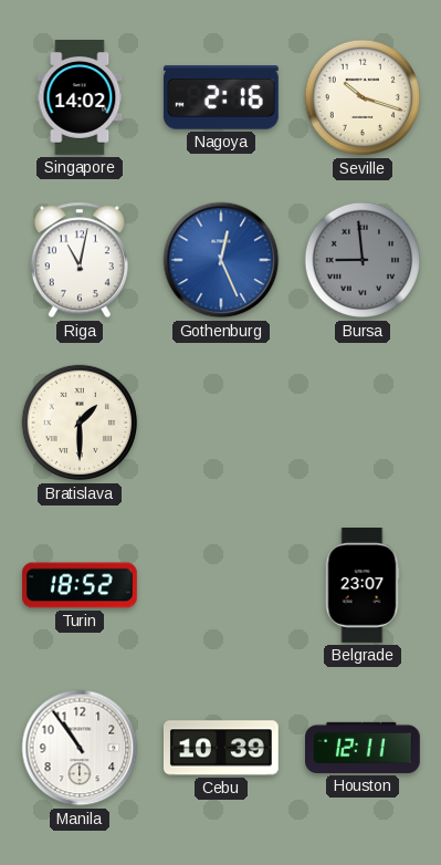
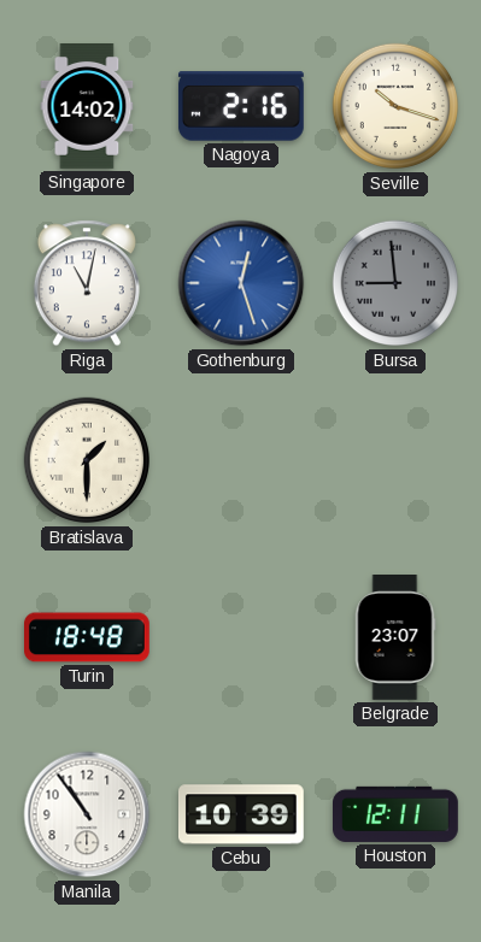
Gothenburg: 12:26 -> 12:27 (241, 283)
Turin: 18:52 -> 18:48 (88, 637)
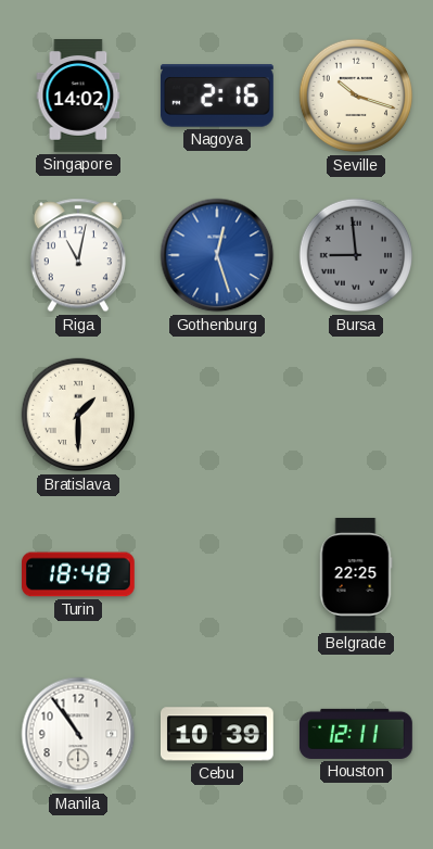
Belgrade: 23:07 -> 22:25 (356, 575)
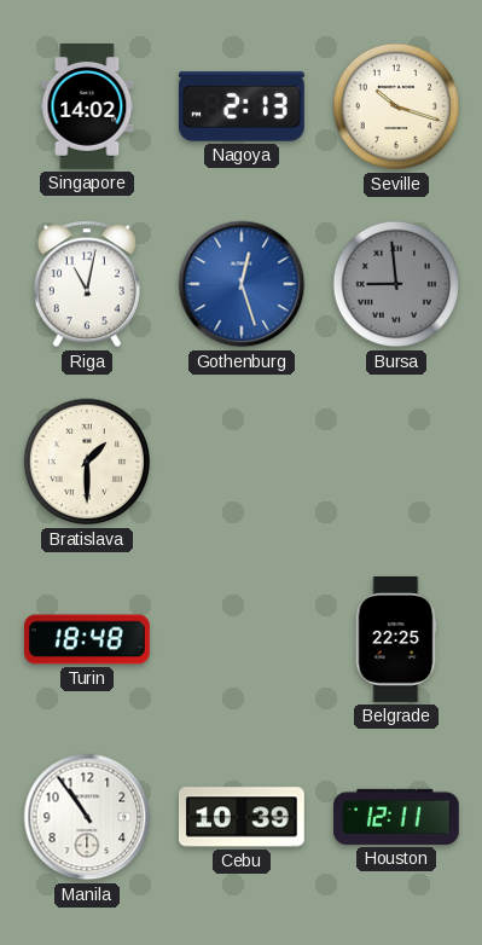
Nagoya: 2:16 -> 2:13 (242, 106)
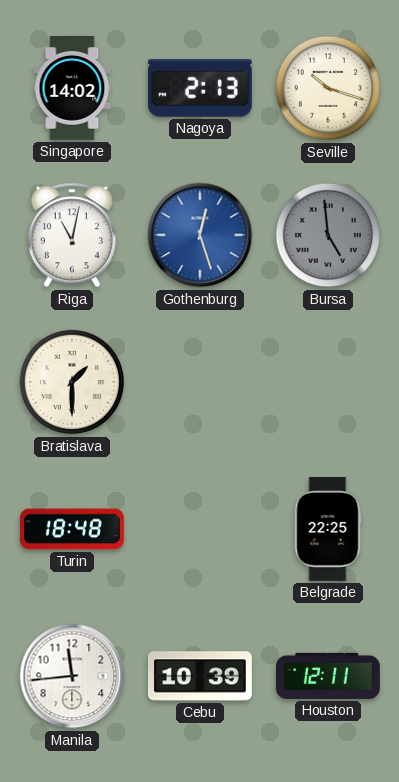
Bursa: 8:59 -> 4:59 (328, 235)
Manila: 10:54 -> 11:44 (72, 676)
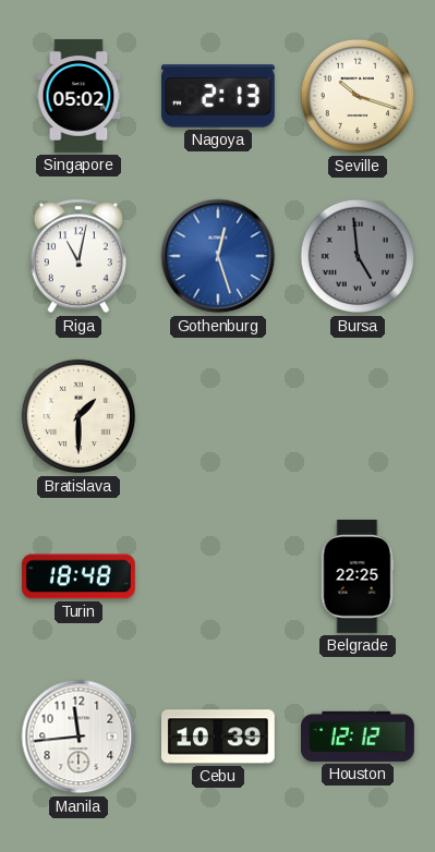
Singapore: 14:02 -> 05:02 (78, 97)
Houston: 12:11 -> 12:12 (359, 737)
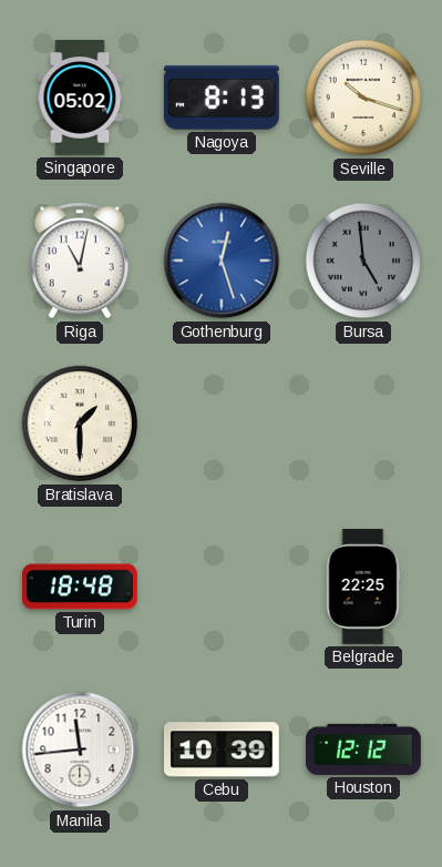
Nagoya: 2:13 -> 8:13 (222, 98)
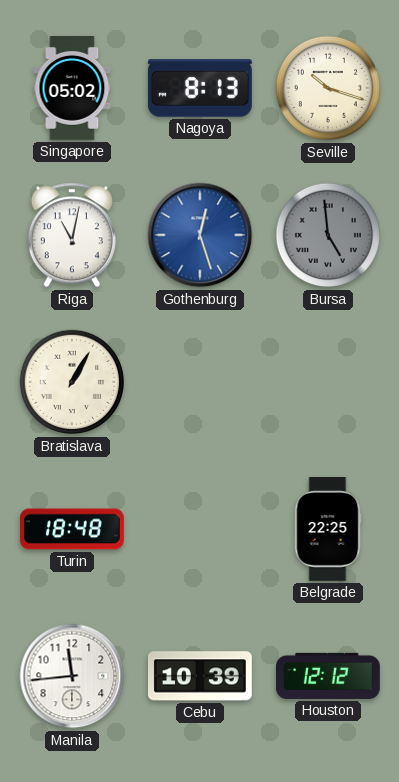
Bratislava: 1:30 -> 1:05 (72, 382)
